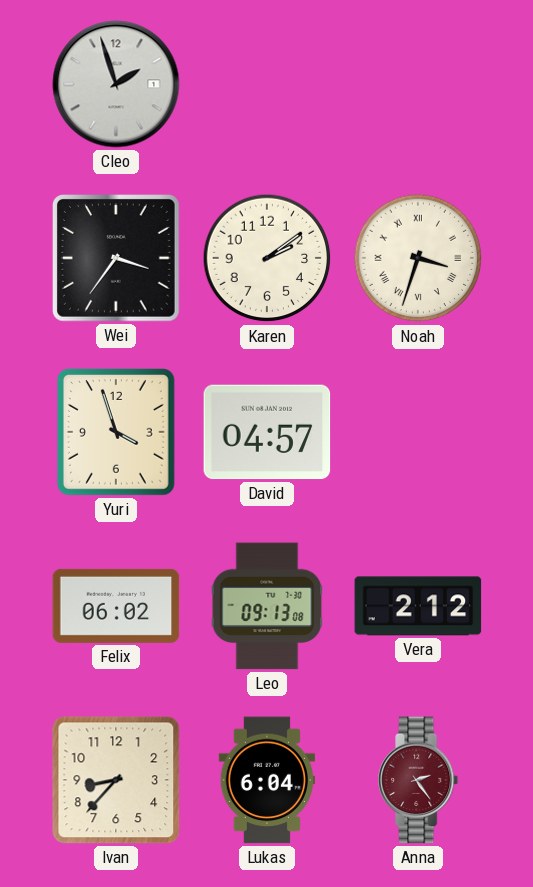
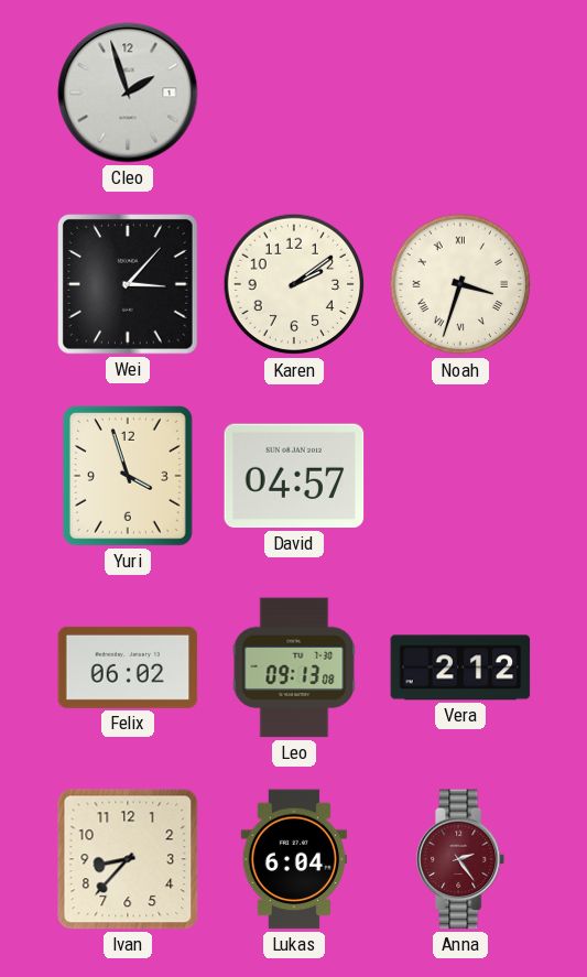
Wei: 3:36 -> 3:07 (129, 285)
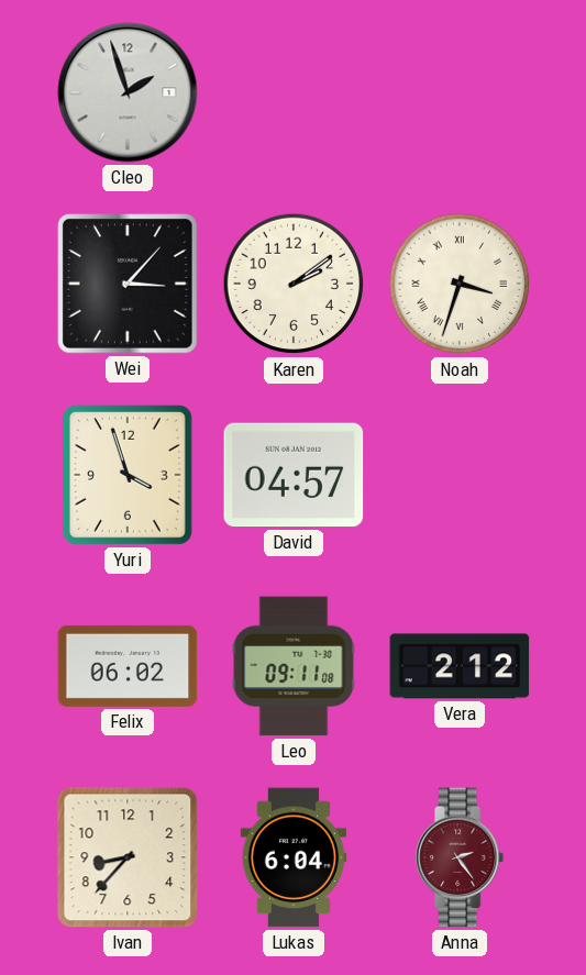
Leo: 09:13 -> 09:11 (294, 666)
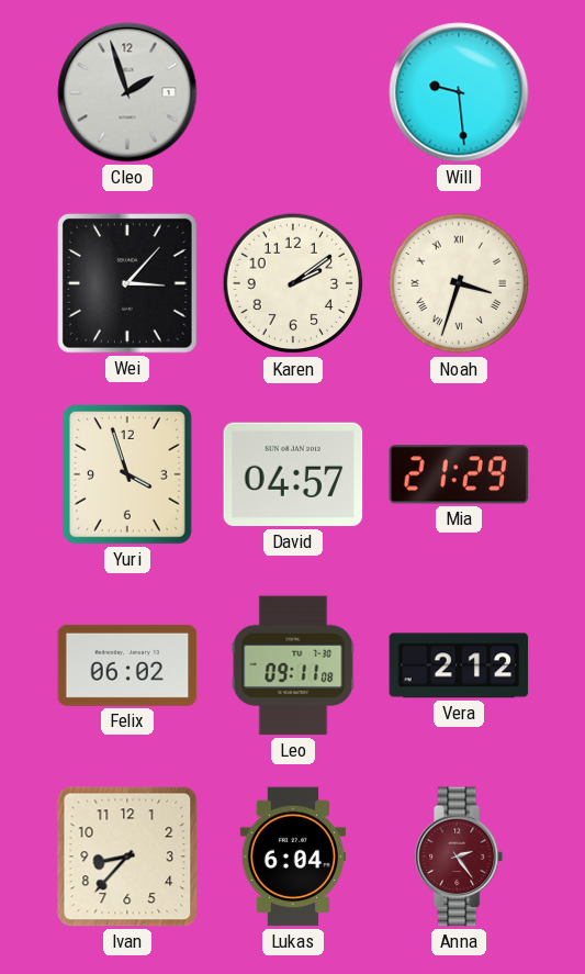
Will: none -> 9:29 (459, 92)
Mia: none -> 21:29 (459, 474)
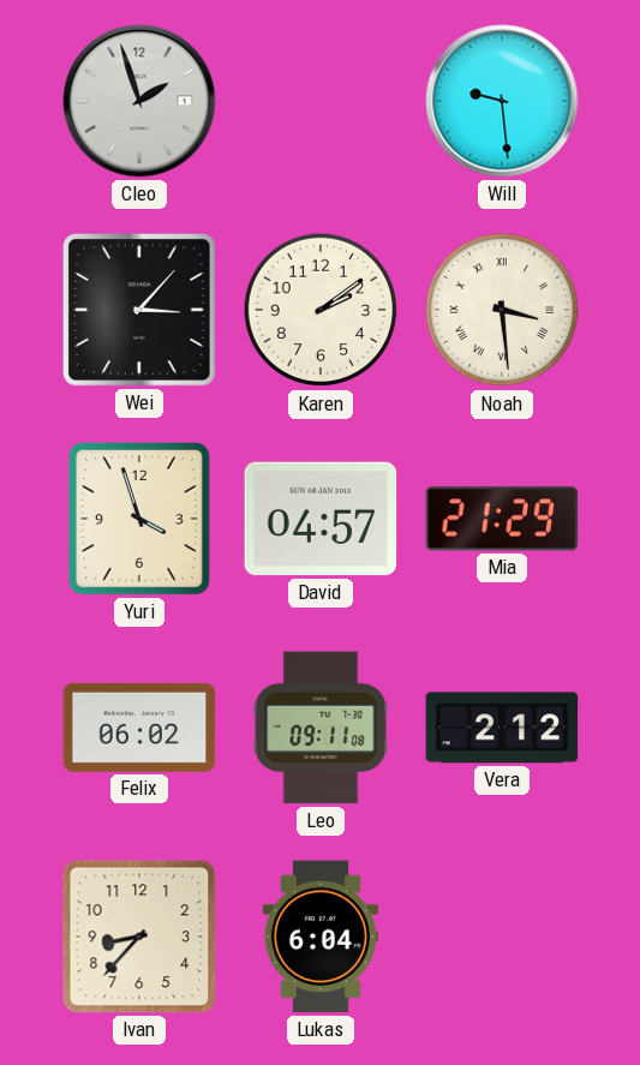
Noah: 3:33 -> 3:29 (502, 310)
Anna: 2:24 -> none (460, 857)
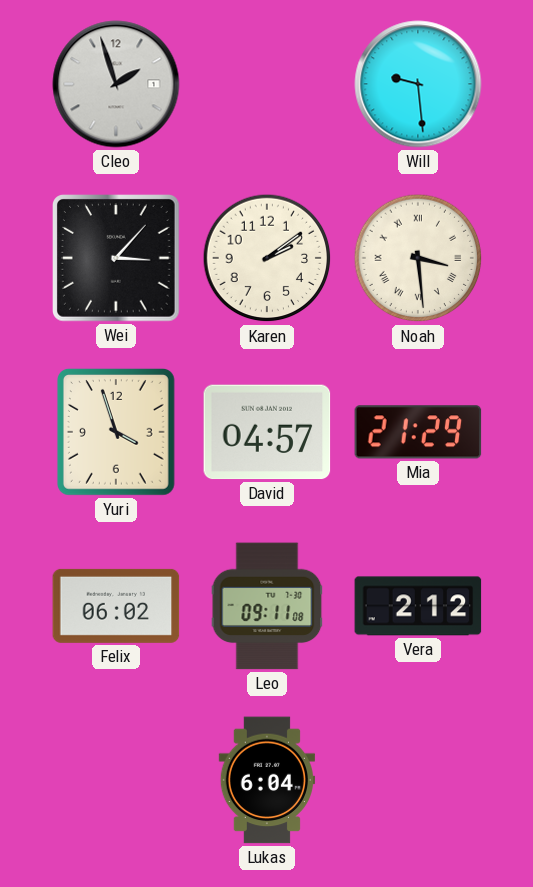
Ivan: 8:37 -> none (139, 937)
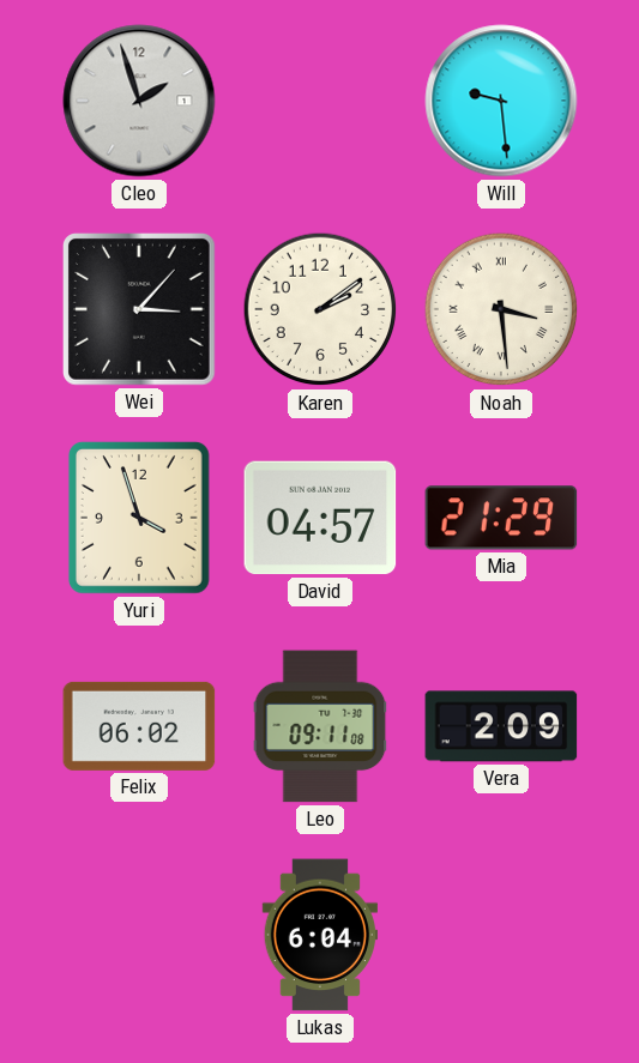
Vera: 2:12 -> 2:09 (501, 726)
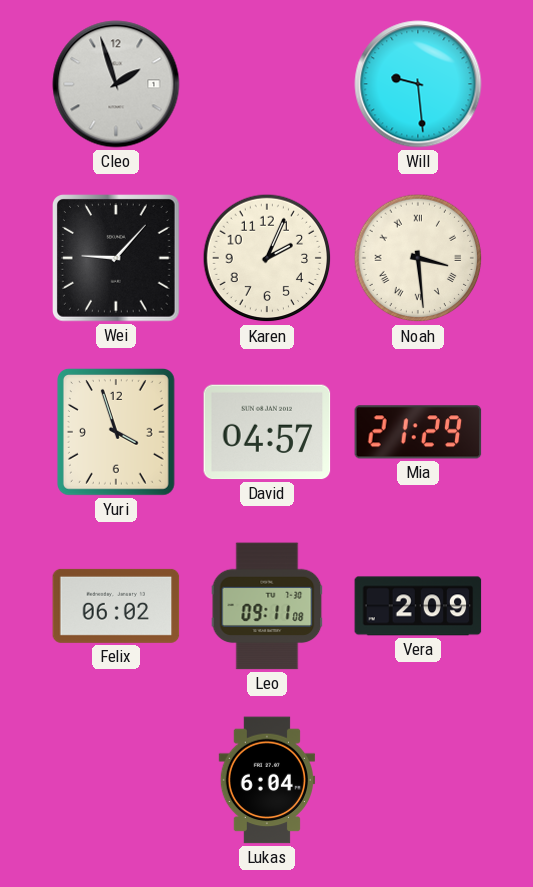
Wei: 3:07 -> 9:07 (117, 259)
Karen: 2:09 -> 2:04 (267, 258)
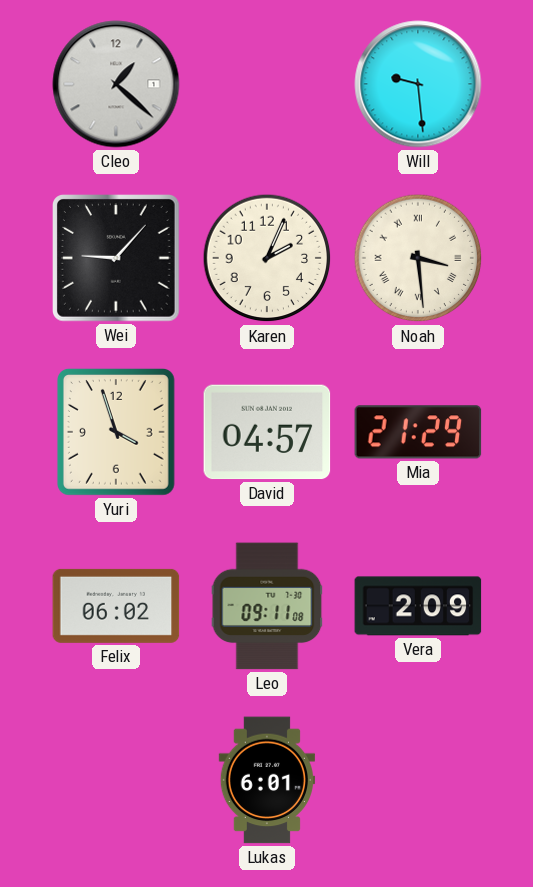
Cleo: 1:57 -> 1:22 (116, 84)
Lukas: 6:04 -> 6:01 (266, 780)
